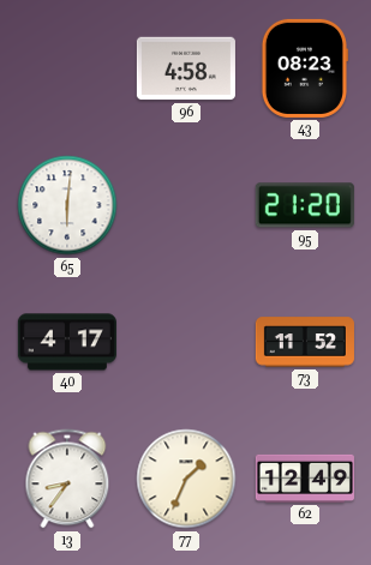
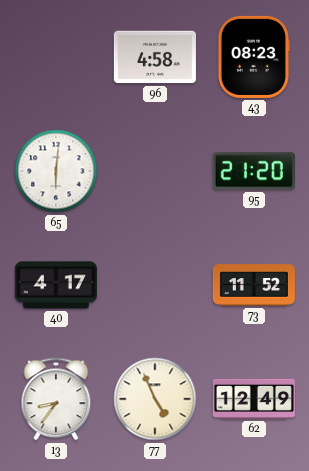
77: 1:34 -> 4:56 (155, 399)
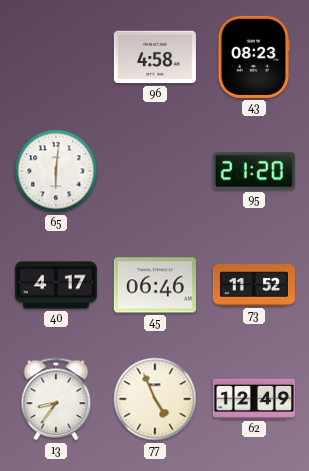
45: none -> 06:46 (155, 285)
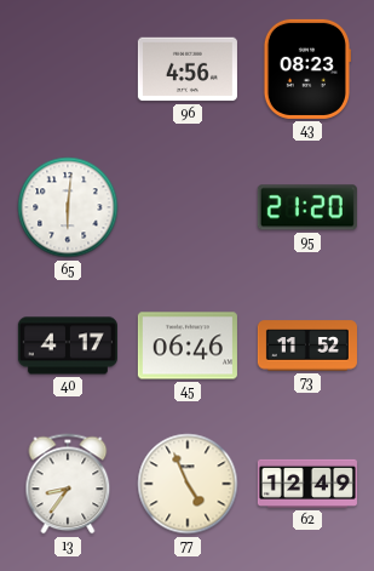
96: 4:58 -> 4:56 (188, 69)
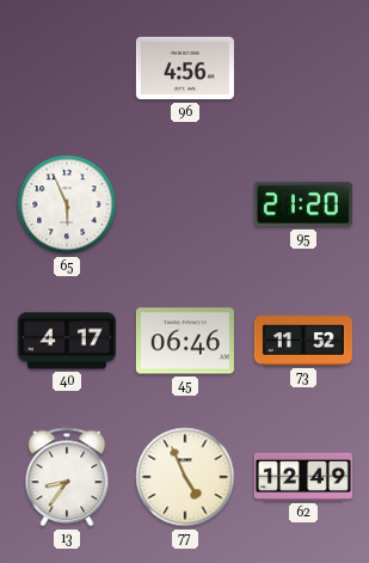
43: 08:23 -> none (306, 69)
65: 6:01 -> 5:56 (67, 204)
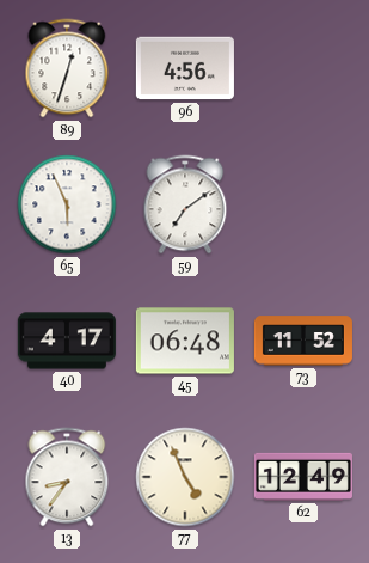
89: none -> 12:33 (67, 68)
59: none -> 7:09 (185, 204)
95: 21:20 -> none (303, 204)
45: 06:46 -> 06:48 (185, 341)
